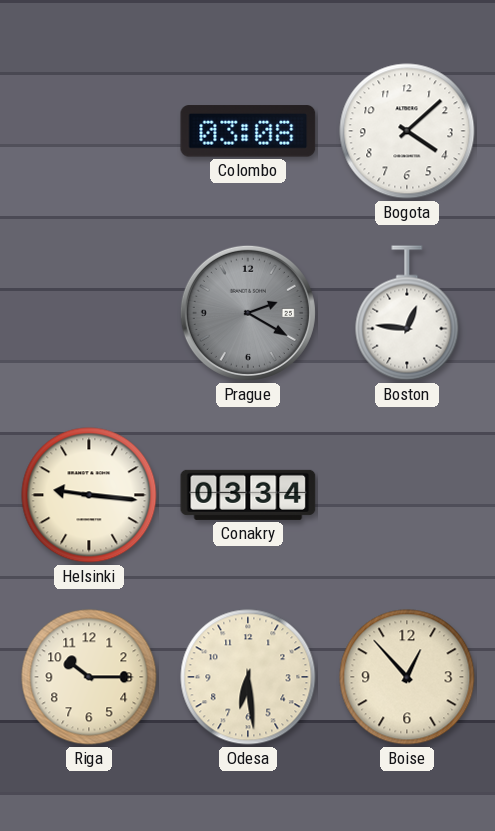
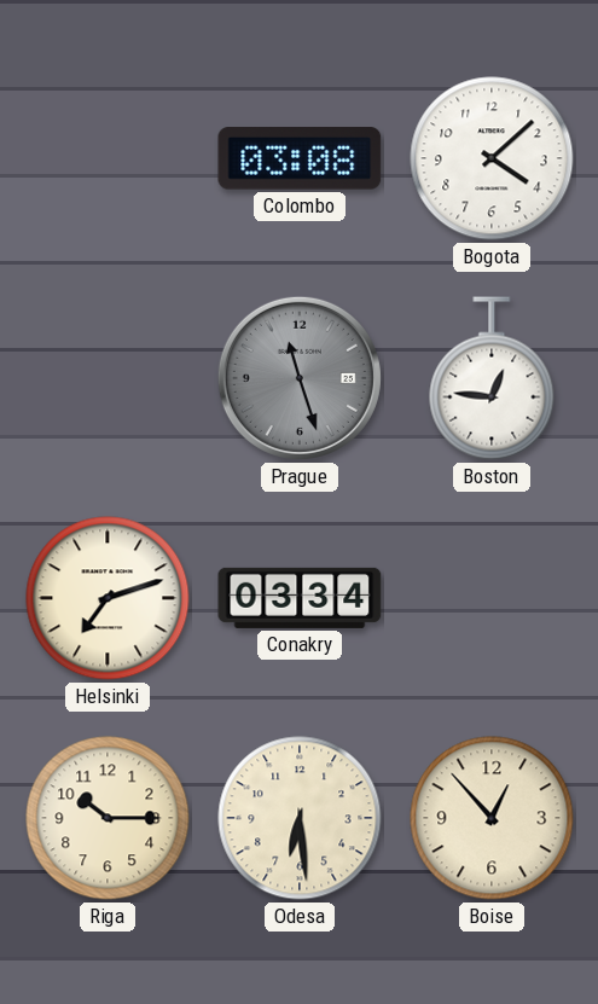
Prague: 2:20 -> 11:27 (300, 378)
Helsinki: 9:16 -> 7:12 (108, 598)
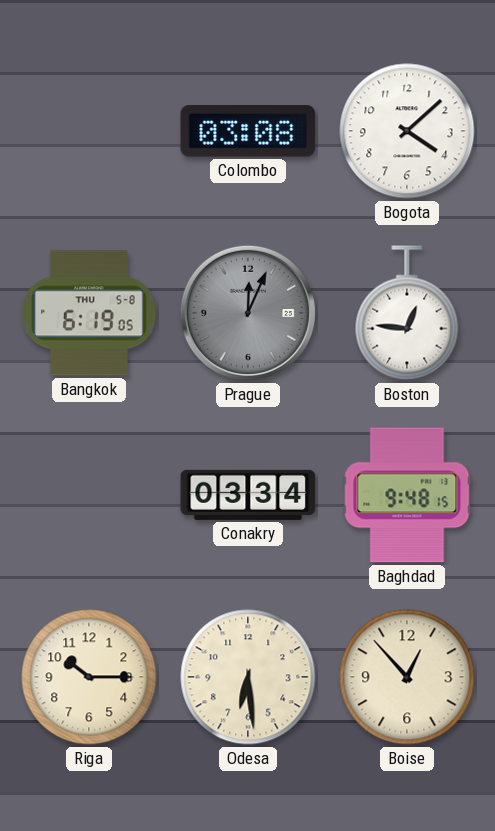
Bangkok: none -> 6:19 (89, 313)
Prague: 11:27 -> 12:04 (248, 313)
Helsinki: 7:12 -> none (108, 598)
Baghdad: none -> 9:48 (407, 495)
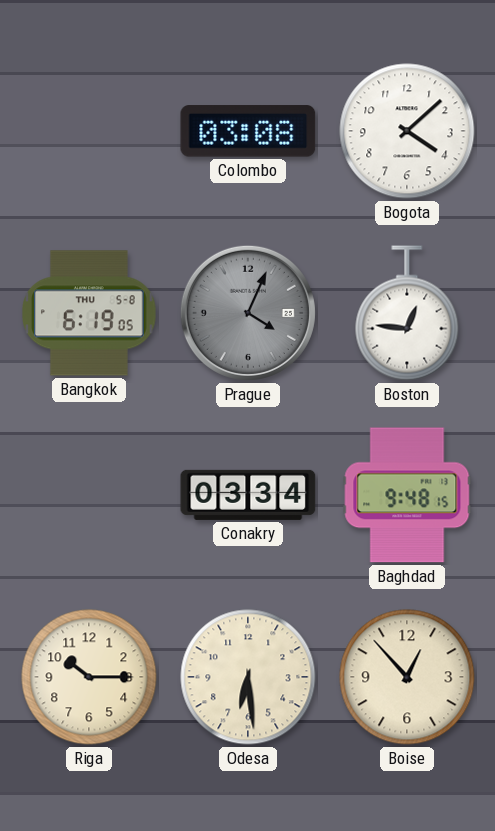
Prague: 12:04 -> 4:04 (248, 313)
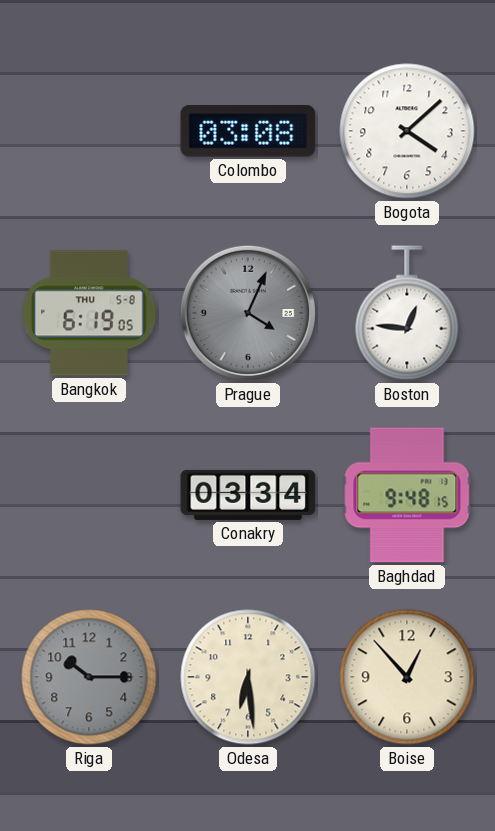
Riga dial: cream -> grey (89, 677)
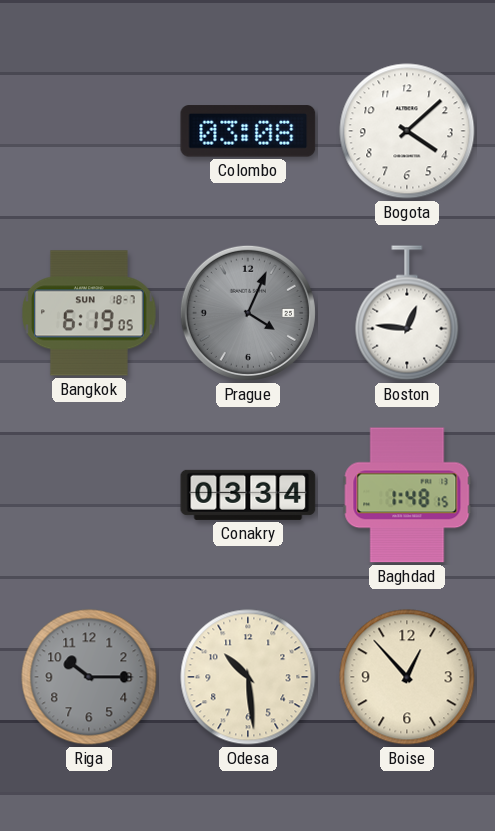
Bangkok date: THU 5-8 -> SUN 18-7 (89, 313)
Baghdad: 9:48 -> 1:48 (407, 495)
Odesa: 6:29 -> 10:29 (248, 677)
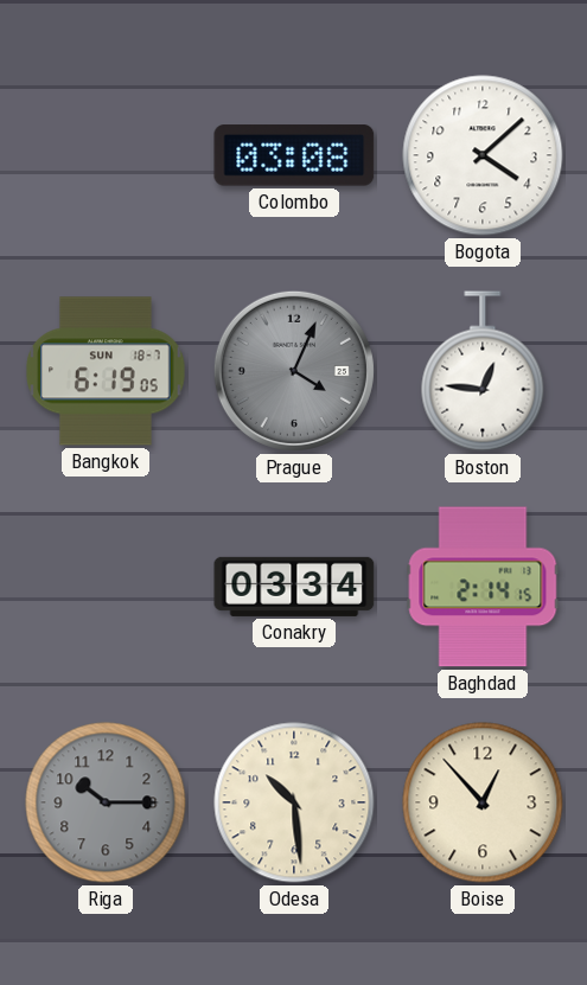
Baghdad: 1:48 -> 2:14 (483, 587)
